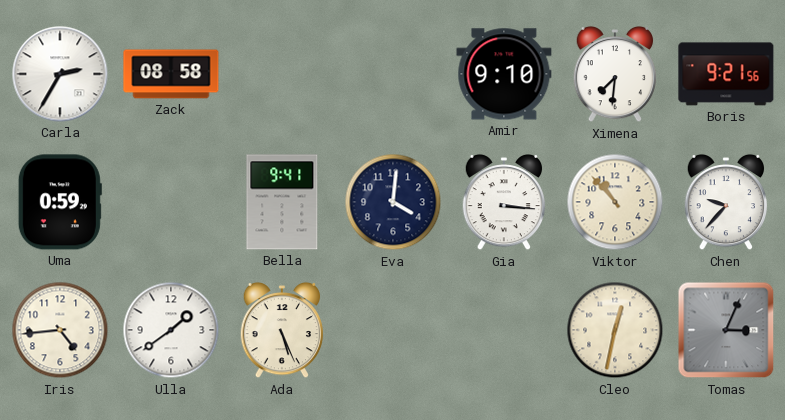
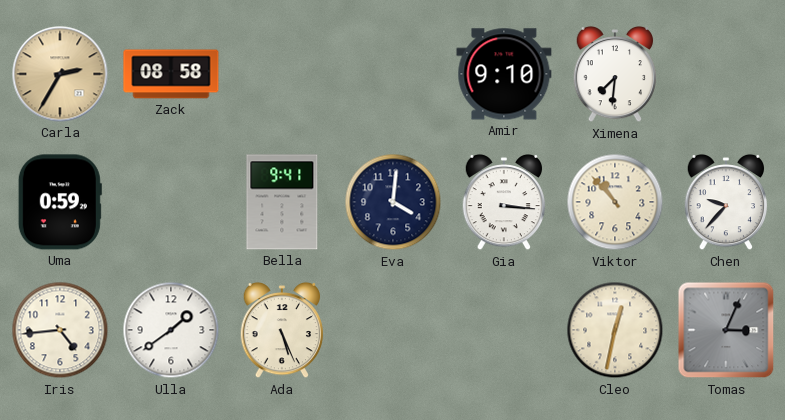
Carla dial: white -> champagne (60, 74)
Boris: 9:21 -> none (726, 74)
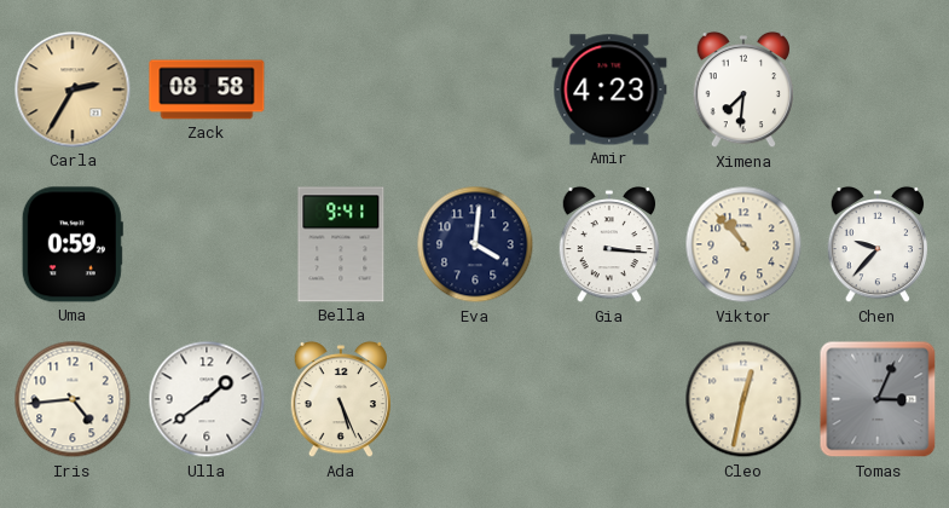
Amir: 9:10 -> 4:23 (609, 90)
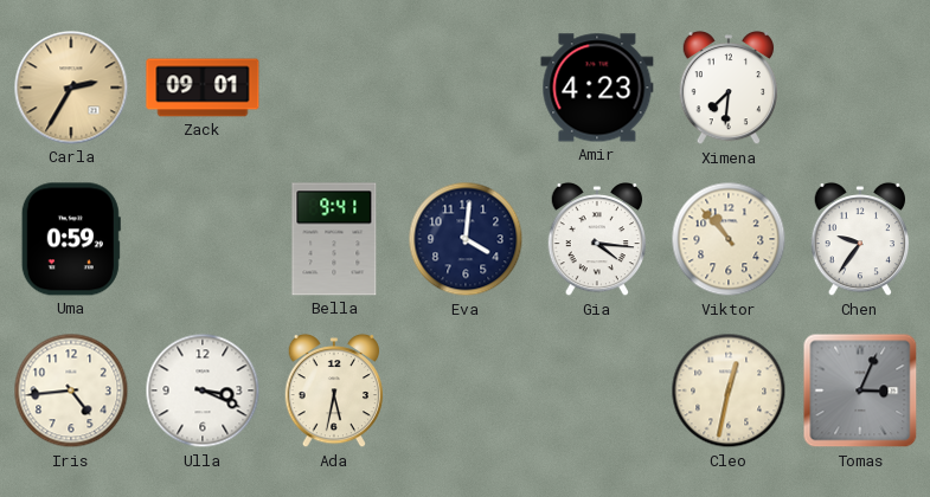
Zack: 08:58 -> 09:01 (203, 88)
Gia: 3:16 -> 4:16 (596, 239)
Chen: 9:37 -> 9:36 (859, 239)
Ulla: 1:39 -> 3:19 (203, 390)
Ada: 5:26 -> 5:32 (333, 390)
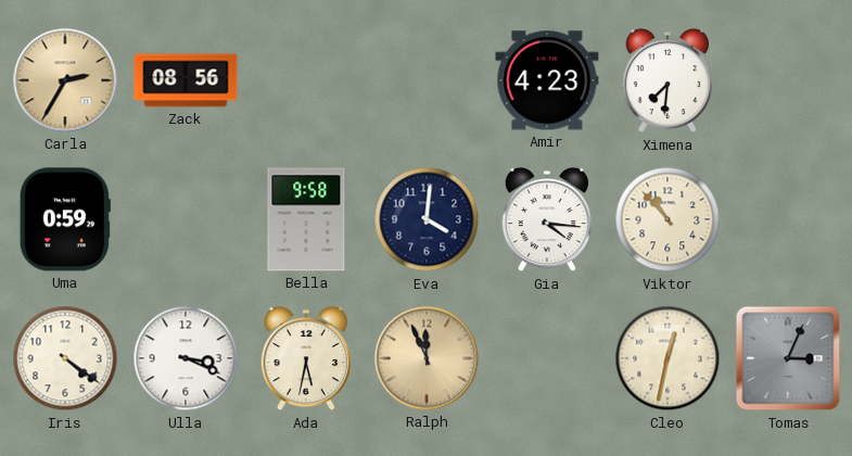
Zack: 09:01 -> 08:56 (186, 80)
Bella: 9:41 -> 9:58 (306, 219)
Chen: 9:36 -> none (859, 239)
Iris: 4:44 -> 4:21 (65, 358)
Ralph: none -> 11:56 (427, 358)
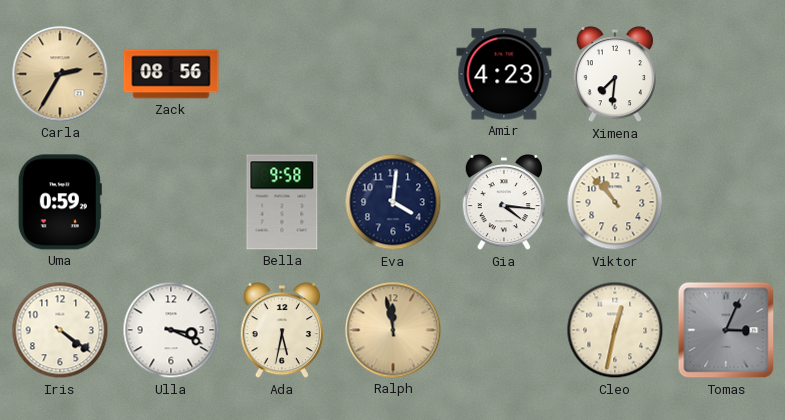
Ralph: 11:56 -> 11:58 (393, 330)
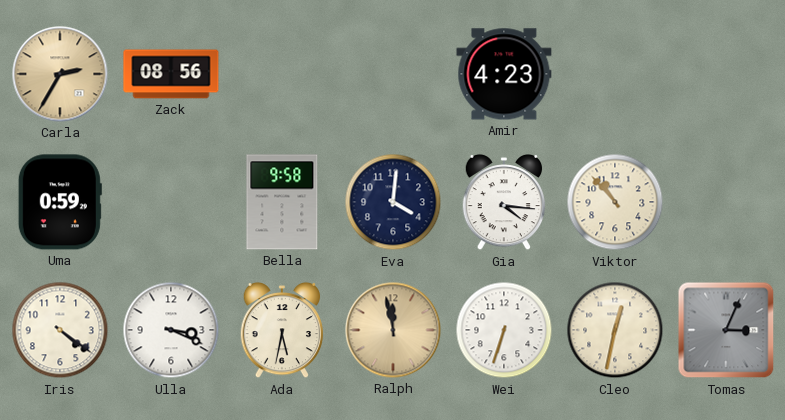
Ximena: 7:31 -> none (614, 74)
Wei: none -> 6:33 (504, 330)
